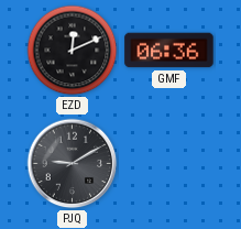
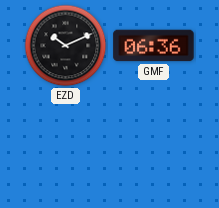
EZD: 12:11 -> 10:11 (66, 46)
PJQ: 9:10 -> none (73, 164)
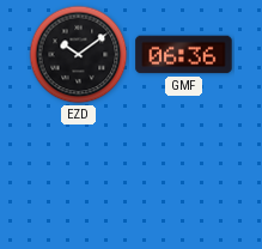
EZD: 10:11 -> 10:09 (79, 55)
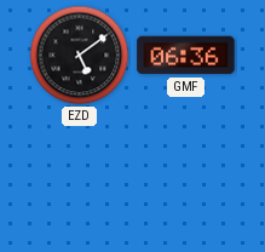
EZD: 10:09 -> 5:09 (80, 56)
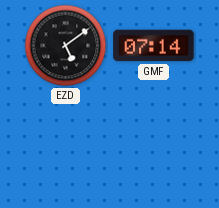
GMF: 06:36 -> 07:14 (154, 46)
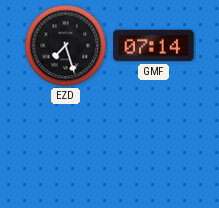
EZD: 5:09 -> 7:27 (66, 46)
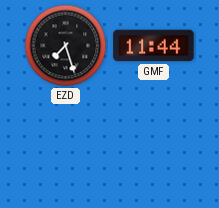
GMF: 07:14 -> 11:44 (154, 46)
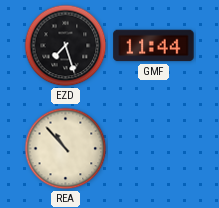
REA: none -> 10:53 (66, 149)
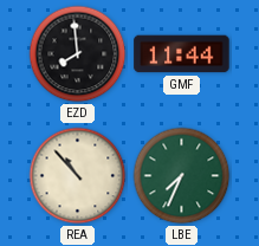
EZD: 7:27 -> 7:59 (78, 54)
LBE: none -> 7:34 (182, 176)
